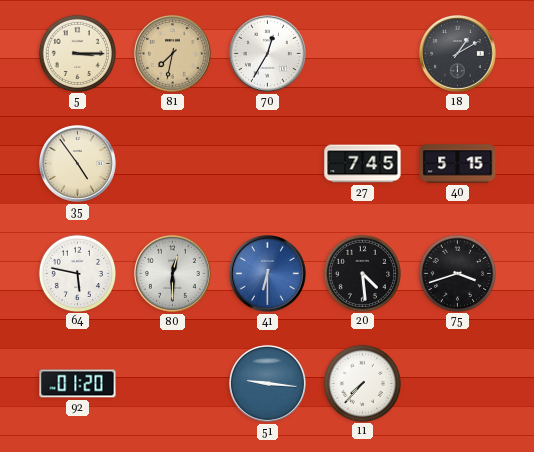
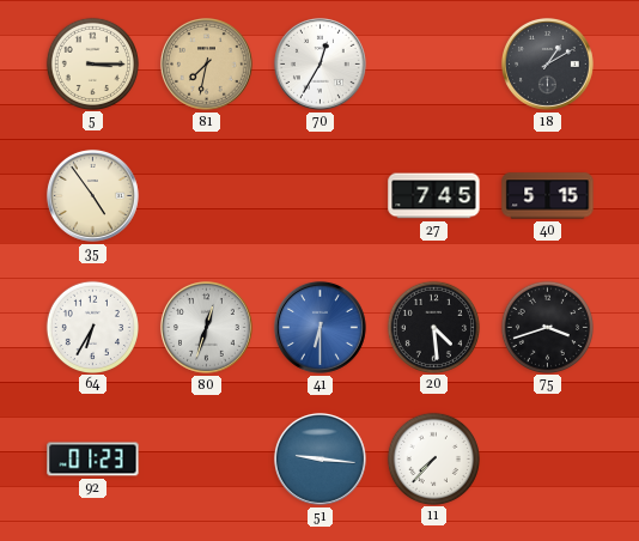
64: 5:47 -> 6:35 (92, 327)
80: 12:30 -> 12:33 (206, 327)
92: 01:20 -> 01:23 (93, 460)
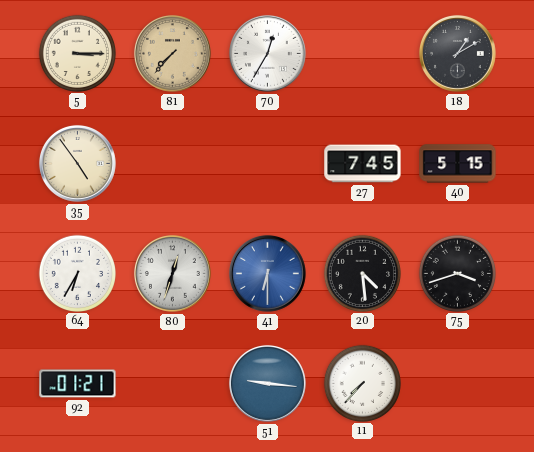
81: 7:32 -> 7:37 (172, 53)
92: 01:23 -> 01:21 (78, 384)
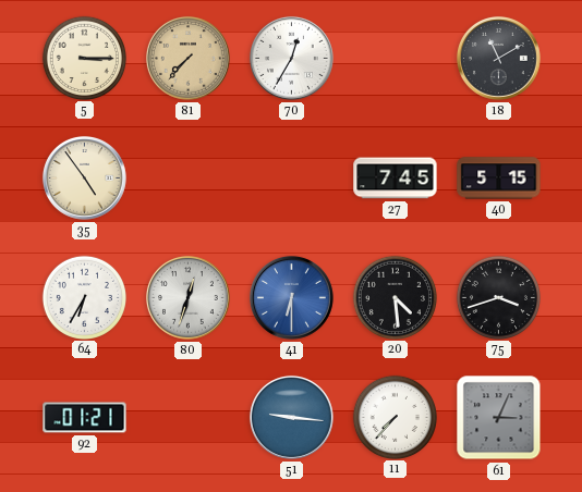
18: 1:10 -> 11:10 (498, 58)
61: none -> 3:04 (499, 418)
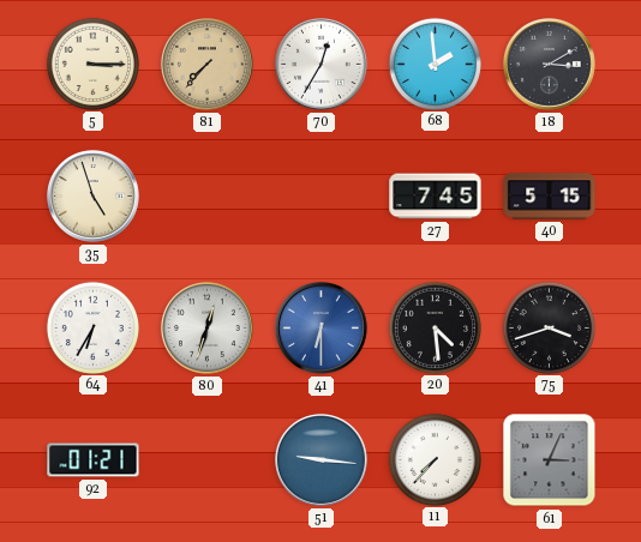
68: none -> 1:59 (435, 64)
18: 11:10 -> 3:10 (549, 64)
35: 4:54 -> 4:57 (92, 195)
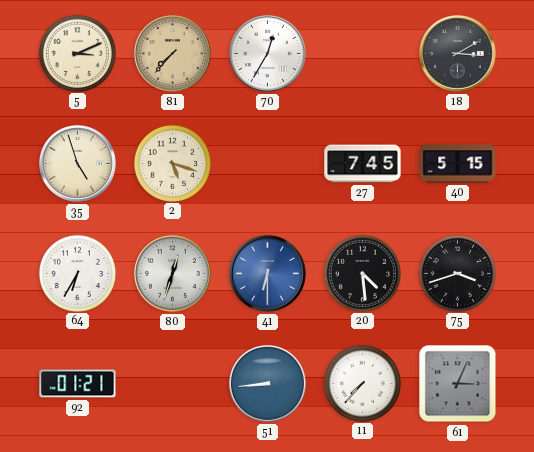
5: 3:15 -> 3:11 (77, 53)
68: 1:59 -> none (435, 64)
2: none -> 5:18 (172, 163)
51: 9:16 -> 8:44 (267, 383)
